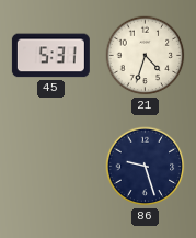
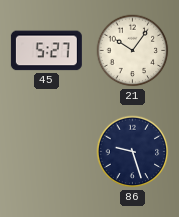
45: 5:31 -> 5:27 (46, 51)
21: 4:33 -> 10:06 (133, 51)
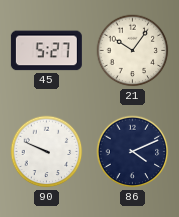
90: none -> 9:49 (47, 152)
86: 9:27 -> 4:11 (133, 152)
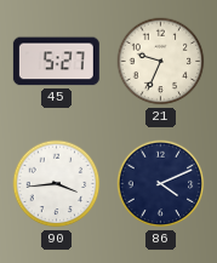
21: 10:06 -> 9:34 (161, 62)
90: 9:49 -> 3:44 (57, 184)
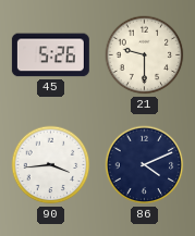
45: 5:27 -> 5:26 (50, 55)
21: 9:34 -> 9:30 (145, 55)
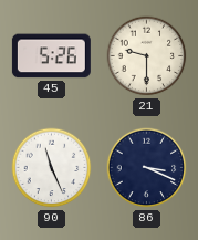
90: 3:44 -> 11:26 (52, 168)
86: 4:11 -> 3:19 (147, 168)
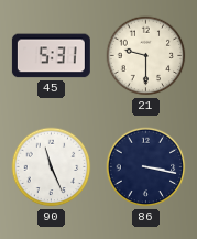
45: 5:26 -> 5:31 (51, 56)
86: 3:19 -> 3:17 (146, 167)
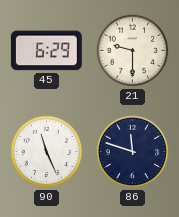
45: 5:31 -> 6:29 (46, 51)
86: 3:17 -> 11:48 (133, 152)
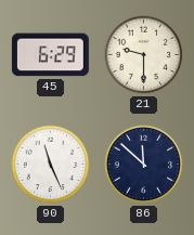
86: 11:48 -> 11:52 (144, 165)
